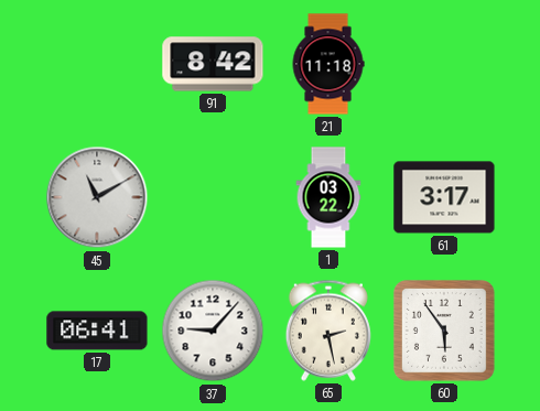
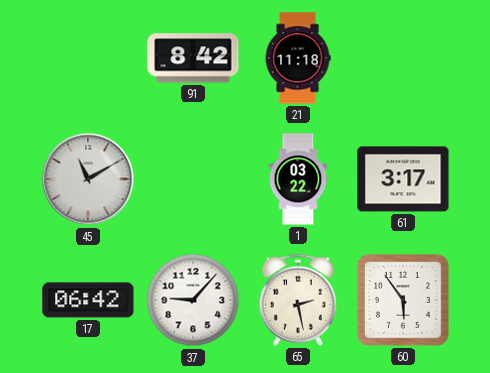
17: 06:41 -> 06:42 (88, 300)
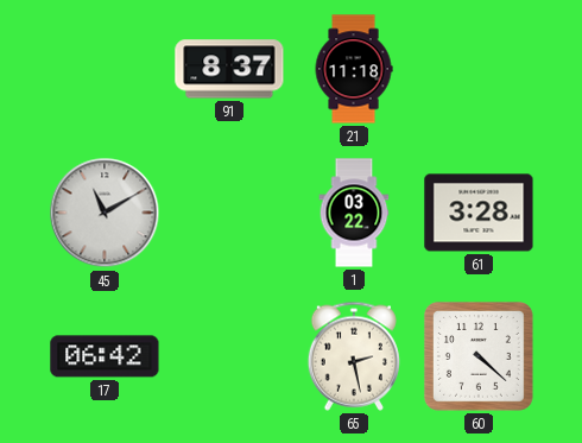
91: 8:42 -> 8:37 (229, 69)
61: 3:17 -> 3:28 (479, 213)
37: 9:07 -> none (193, 300)
60: 5:54 -> 4:22 (479, 356)
